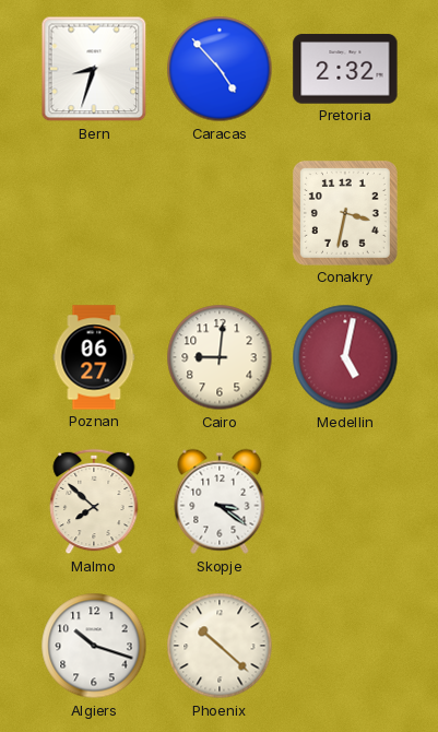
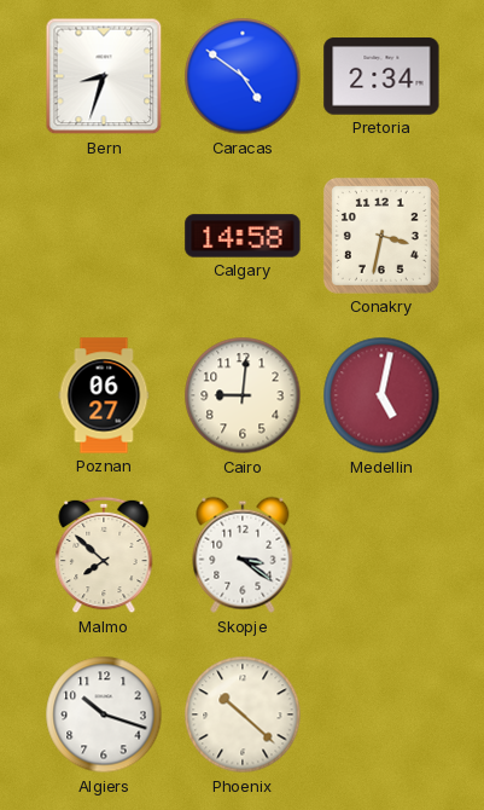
Caracas: 4:53 -> 4:51 (243, 76)
Pretoria: 2:32 -> 2:34 (381, 76)
Calgary: none -> 14:58 (243, 236)
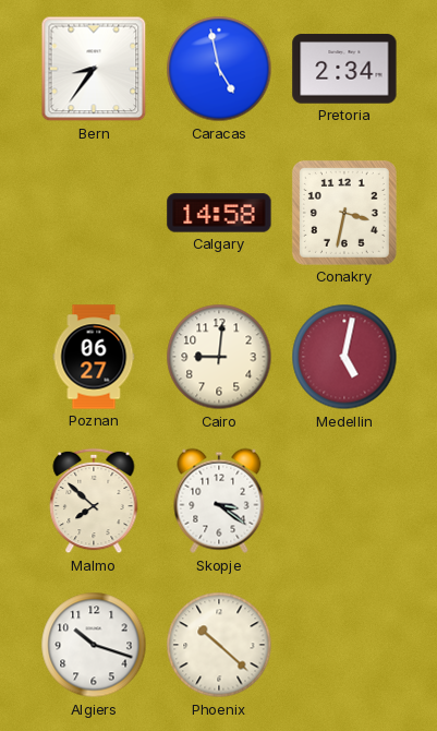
Bern: 8:33 -> 8:36 (94, 69)
Caracas: 4:51 -> 4:58 (219, 69)
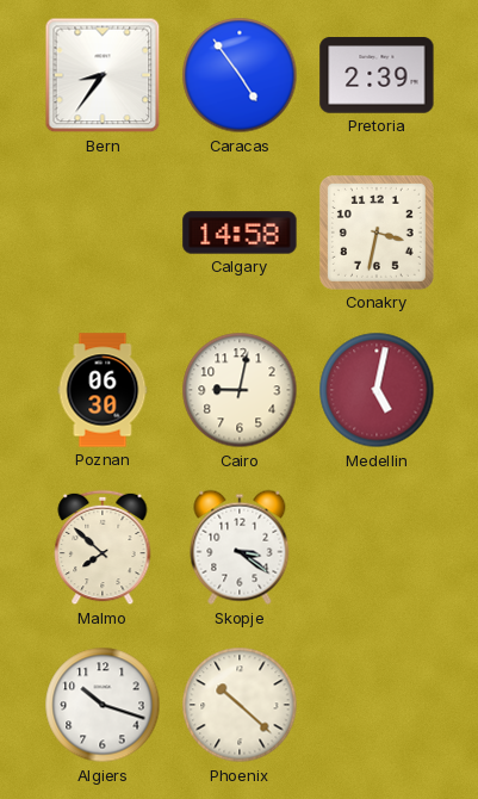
Caracas: 4:58 -> 4:54 (240, 75)
Pretoria: 2:34 -> 2:39 (377, 75)
Poznan: 06:27 -> 06:30 (103, 390)
Cairo: 9:01 -> 9:02 (240, 390)
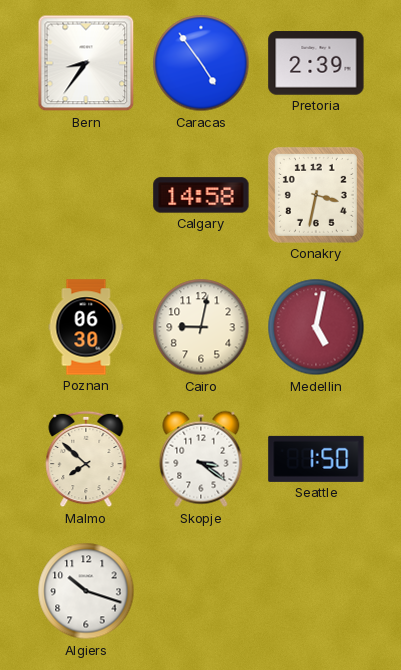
Seattle: none -> 1:50 (316, 459)
Phoenix: 10:22 -> none (240, 705)
